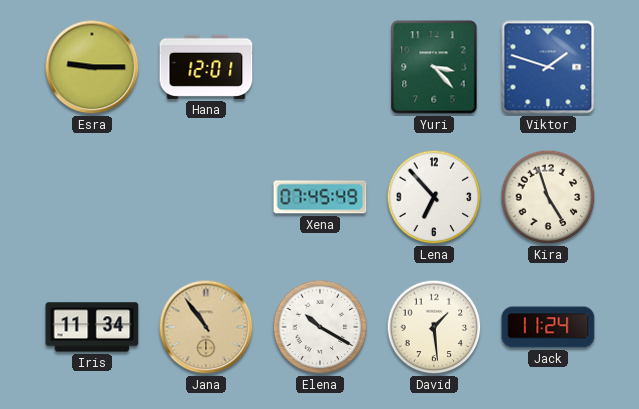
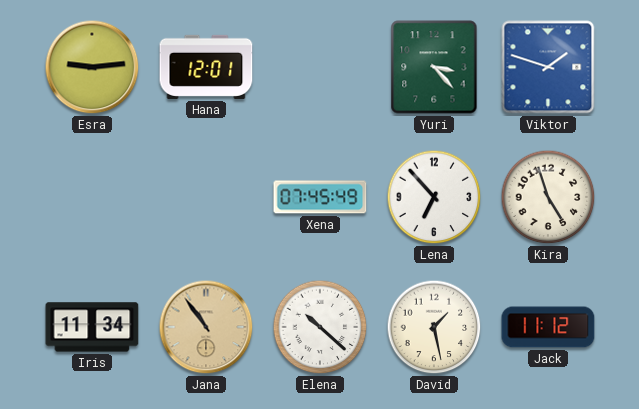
Esra: 9:15 -> 9:14 (92, 67)
Elena: 10:20 -> 10:22 (320, 327)
David: 1:29 -> 1:28 (434, 327)
Jack: 11:24 -> 11:12 (548, 327)
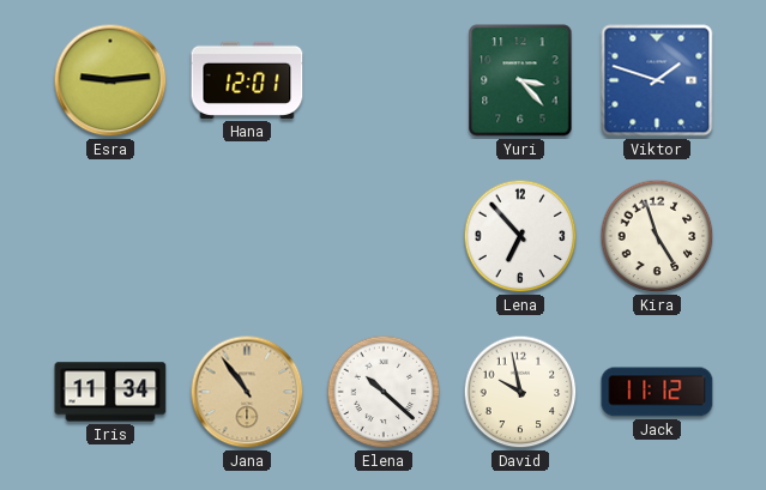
Xena: 07:45 -> none (320, 197)
David: 1:28 -> 9:58 (520, 392)
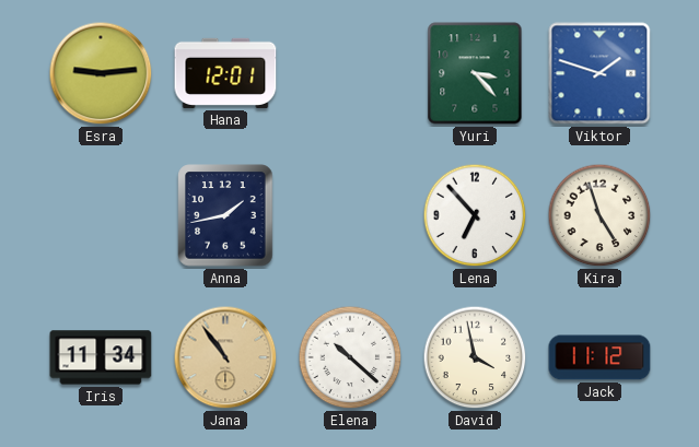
Anna: none -> 1:43 (225, 215)
David: 9:58 -> 3:58 (475, 357)
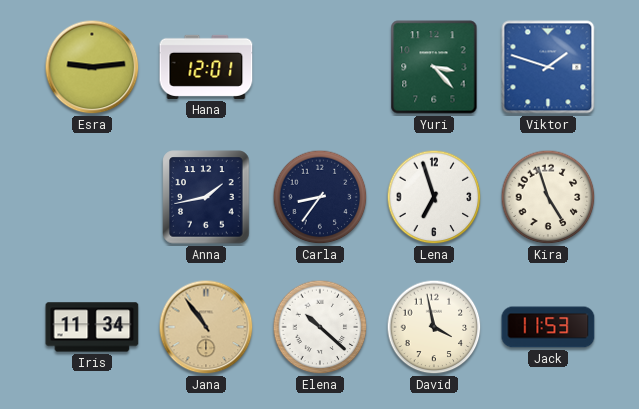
Carla: none -> 8:36 (320, 197)
Lena: 6:53 -> 6:57 (434, 197)
Jack: 11:12 -> 11:53 (548, 327)
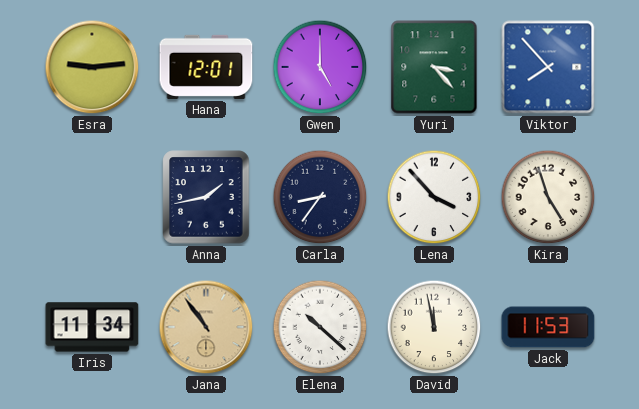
Gwen: none -> 5:00 (320, 67)
Viktor: 1:48 -> 7:53 (548, 67)
Lena: 6:57 -> 3:53 (434, 197)
David: 3:58 -> 11:58 (434, 327)
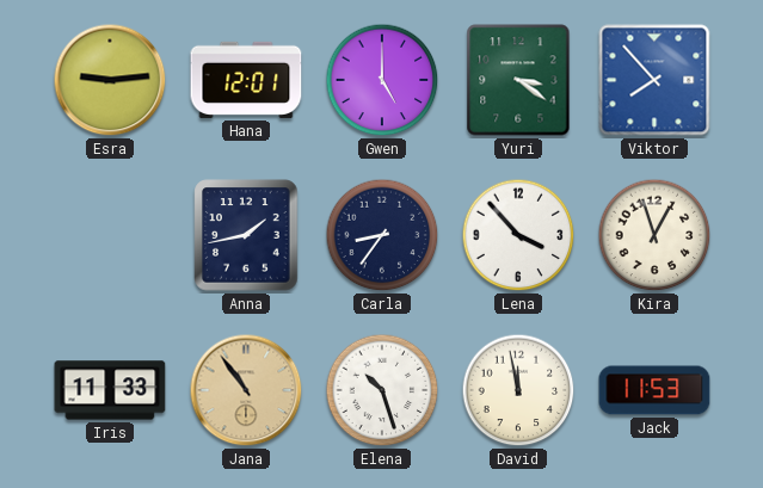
Yuri: 3:23 -> 3:21 (518, 80)
Kira: 4:57 -> 12:57 (654, 235)
Iris: 11:34 -> 11:33 (110, 390)
Elena: 10:22 -> 10:27 (382, 390)
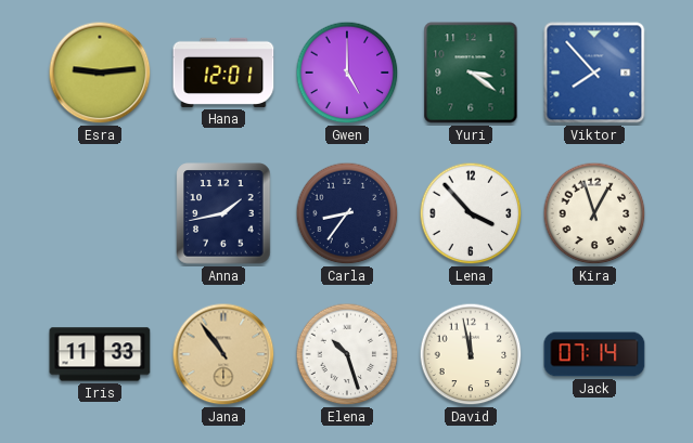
Jack: 11:53 -> 07:14 (594, 354)
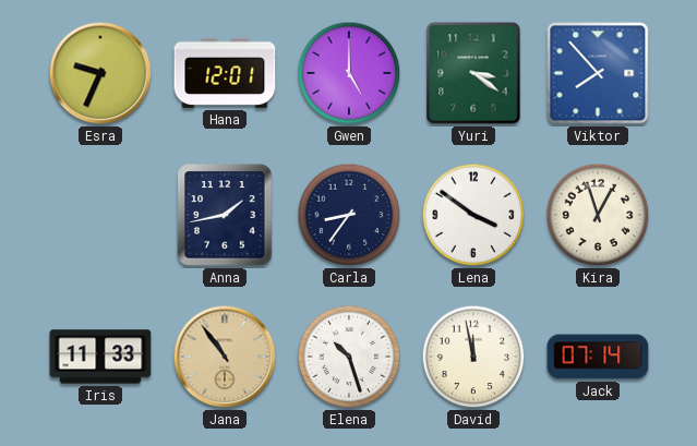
Esra: 9:14 -> 9:34 (100, 73)
Lena: 3:53 -> 3:51 (473, 215)
